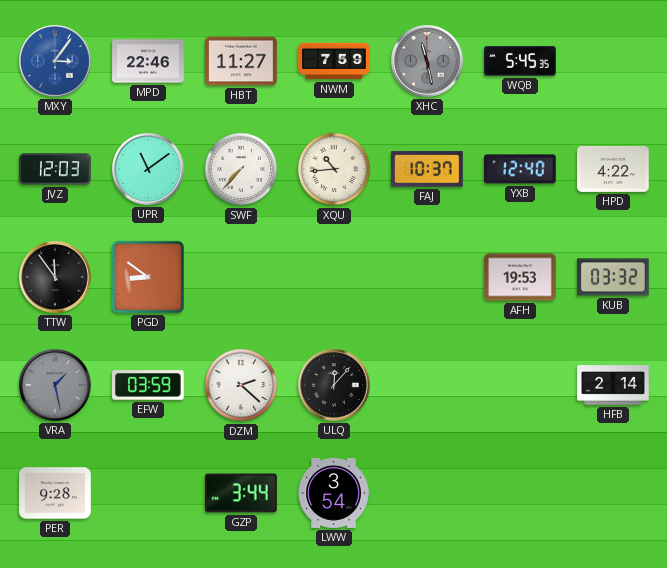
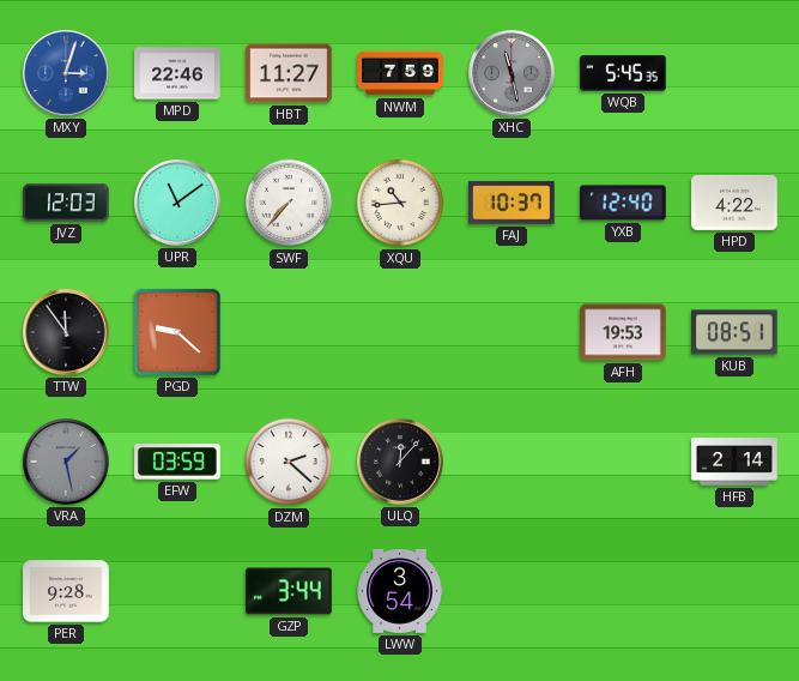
MXY: 3:06 -> 3:03 (67, 74)
PGD: 8:51 -> 9:22 (177, 332)
KUB: 03:32 -> 08:51 (734, 332)
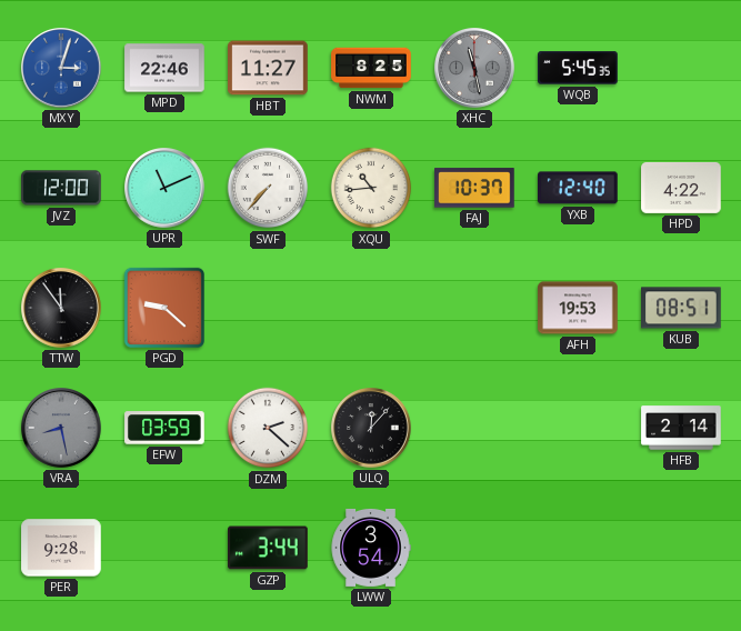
NWM: 7:59 -> 8:25 (371, 68)
JVZ: 12:03 -> 12:00 (61, 188)
UPR: 11:09 -> 11:11 (166, 189)
VRA: 1:28 -> 8:28 (62, 429)
